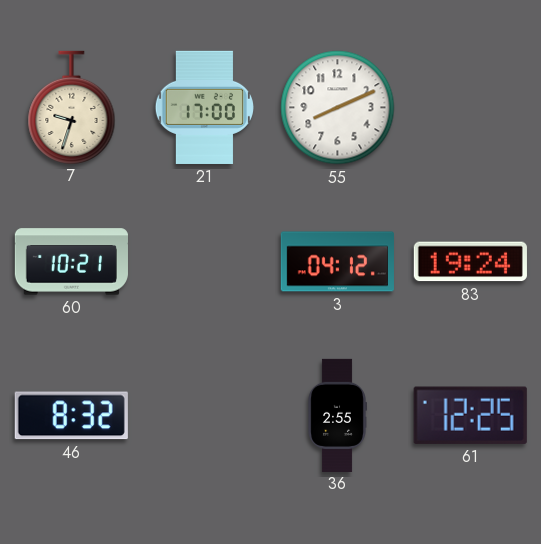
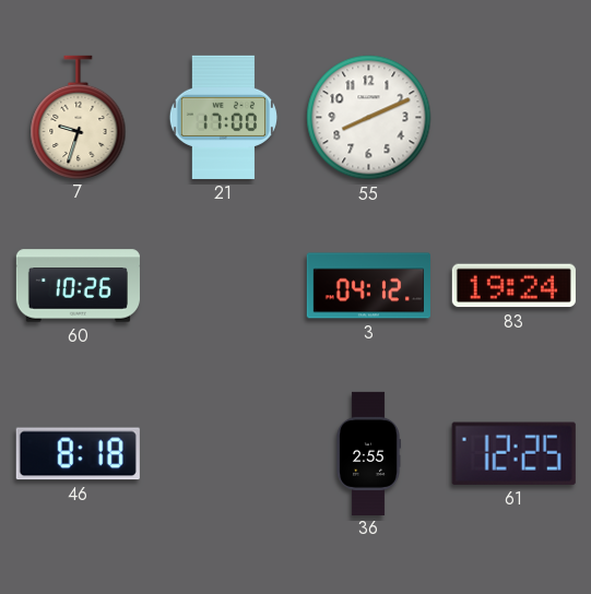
60: 10:21 -> 10:26 (78, 286)
46: 8:32 -> 8:18 (78, 454)
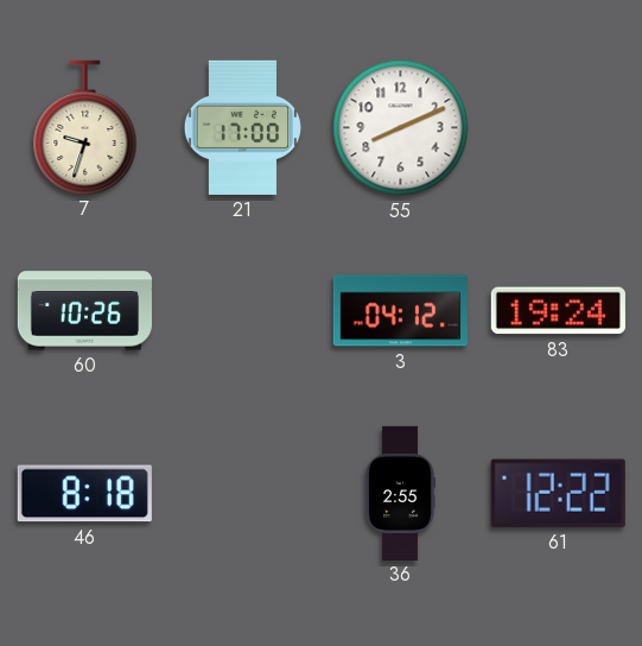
61: 12:25 -> 12:22 (558, 493)
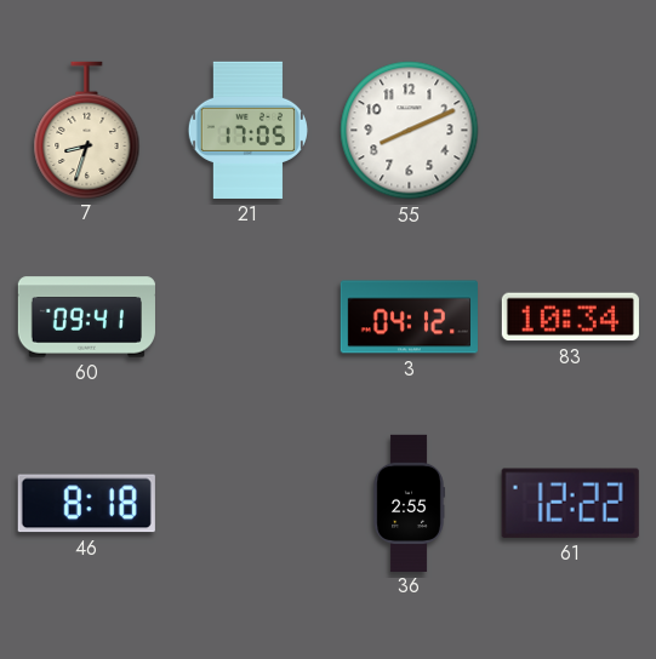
7: 9:33 -> 8:33 (87, 130)
21: 17:00 -> 17:05 (247, 130)
60: 10:26 -> 09:41 (86, 317)
83: 19:24 -> 10:34 (570, 317)
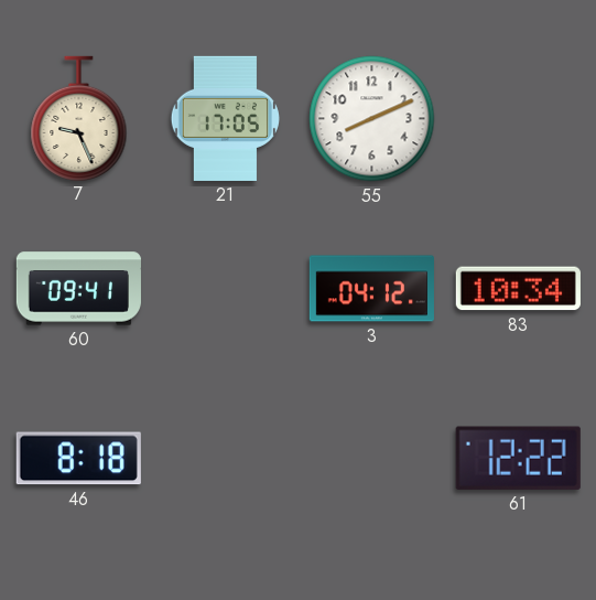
7: 8:33 -> 9:26 (79, 118)
36: 2:55 -> none (409, 503)
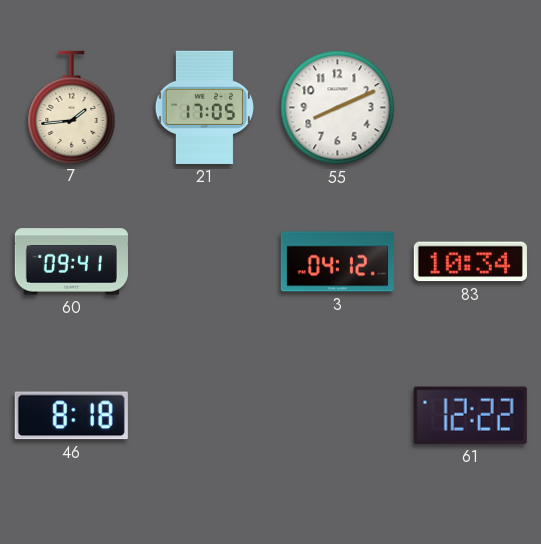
7: 9:26 -> 1:44 (72, 107)
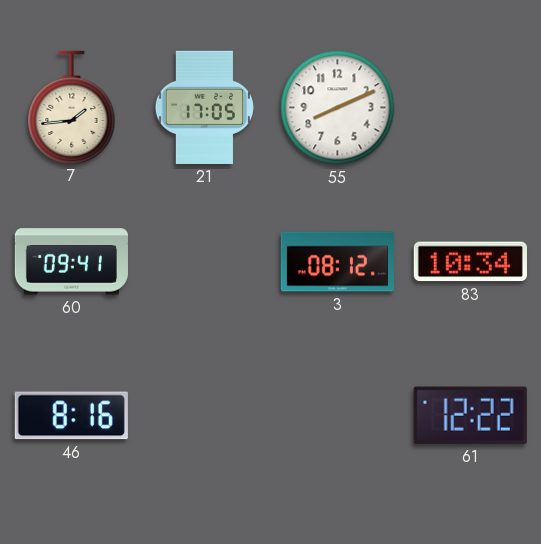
3: 04:12 -> 08:12 (337, 262)
46: 8:18 -> 8:16 (71, 416)
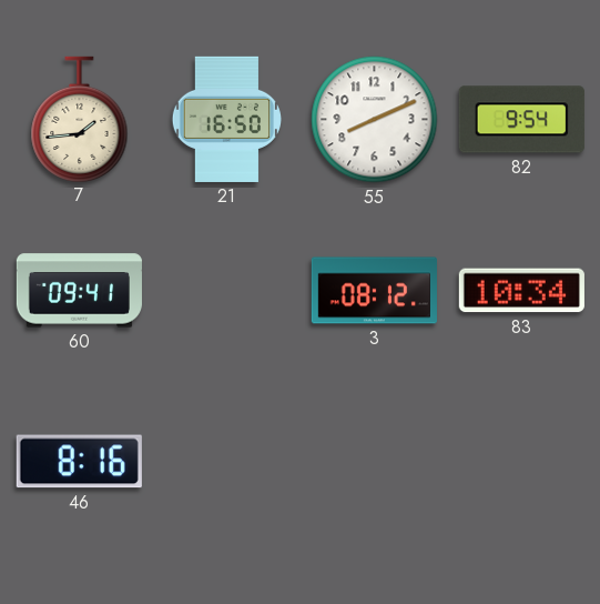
21: 17:05 -> 16:50 (226, 119)
82: none -> 9:54 (521, 120)
61: 12:22 -> none (470, 415)
